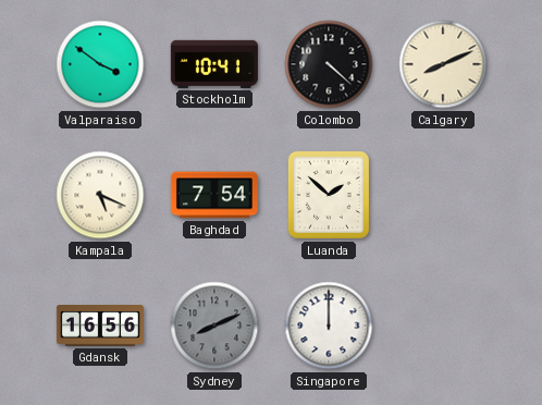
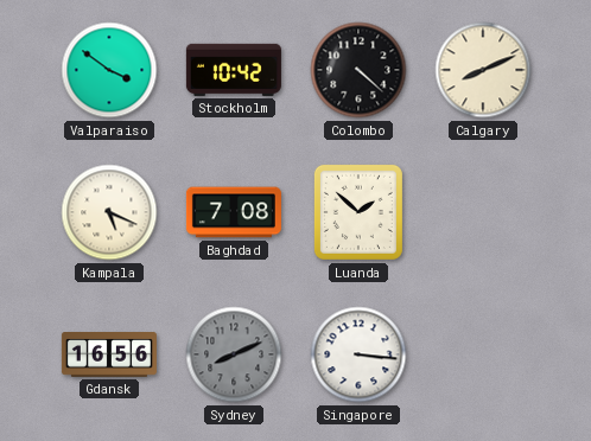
Stockholm: 10:41 -> 10:42 (234, 70)
Baghdad: 7:54 -> 7:08 (234, 212)
Singapore: 12:00 -> 3:16 (358, 354)
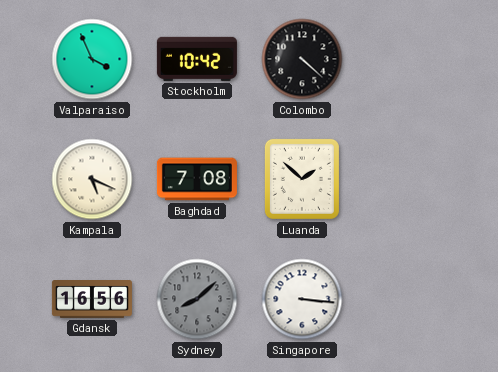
Valparaiso: 3:51 -> 3:56 (92, 59)
Calgary: 8:11 -> none (483, 70)
Sydney: 8:11 -> 8:08 (197, 299)
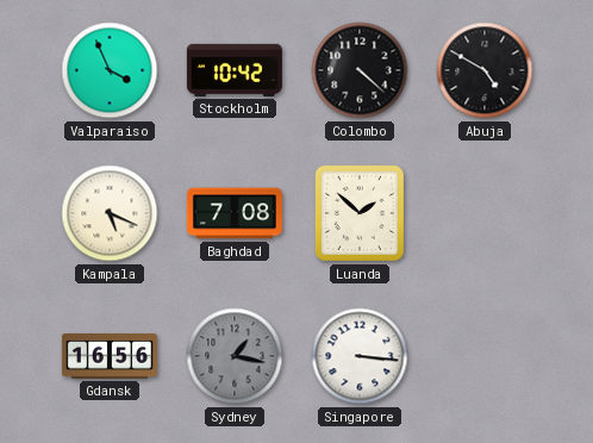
Abuja: none -> 4:50 (485, 70)
Sydney: 8:08 -> 1:17 (235, 356)
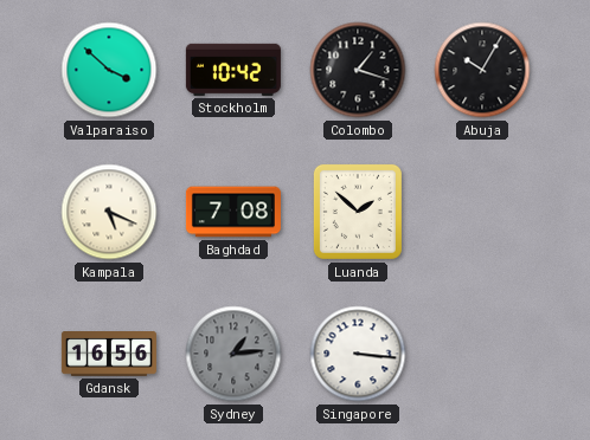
Valparaiso: 3:56 -> 3:52 (109, 70)
Colombo: 4:22 -> 1:18 (358, 70)
Abuja: 4:50 -> 10:05 (482, 70)
Sydney: 1:17 -> 1:14 (233, 354)
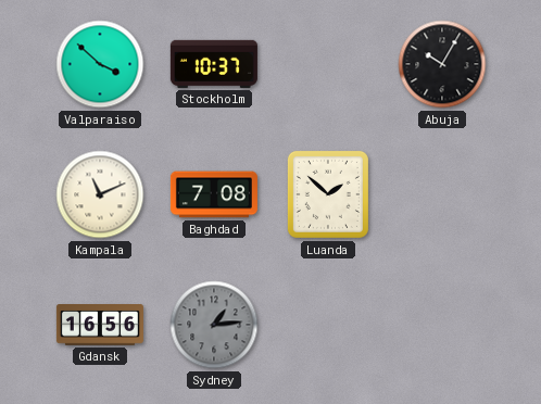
Stockholm: 10:42 -> 10:37 (214, 64)
Colombo: 1:18 -> none (358, 70)
Kampala: 5:19 -> 11:11 (100, 194)
Singapore: 3:16 -> none (358, 354)
